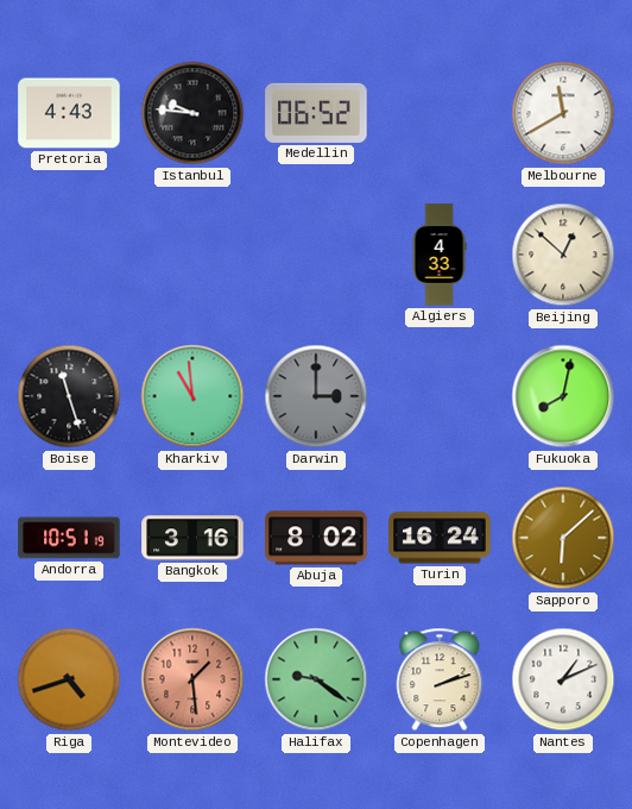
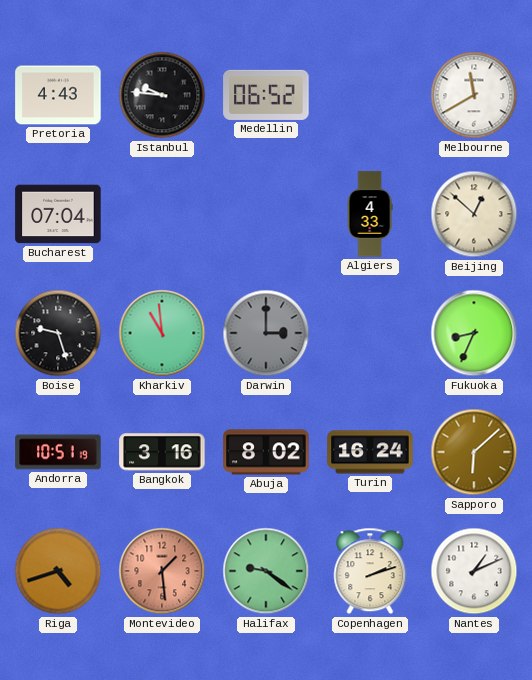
Bucharest: none -> 07:04 (58, 214)
Boise: 11:27 -> 9:27 (58, 333)
Fukuoka: 8:02 -> 8:34 (474, 333)
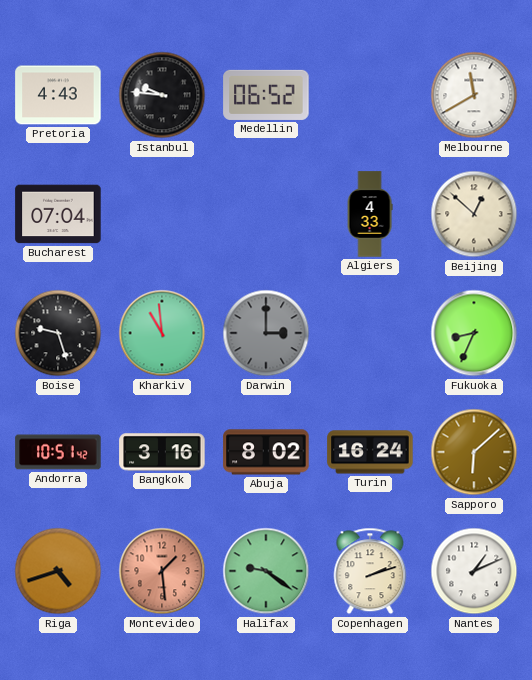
Andorra: 10:51:19 -> 10:51:42 (58, 452)
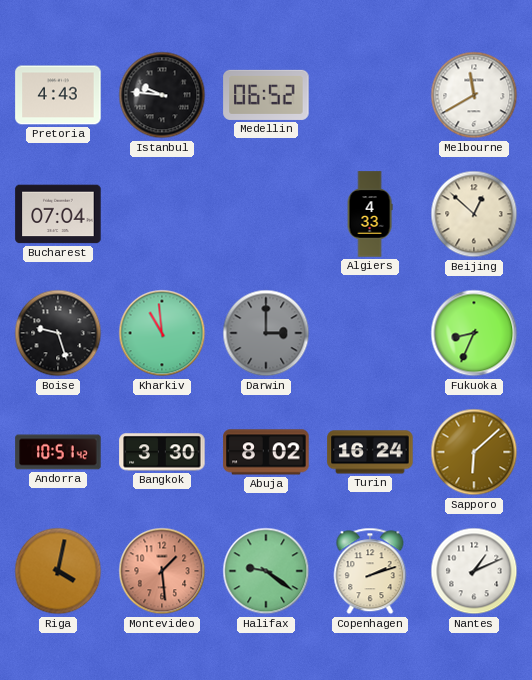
Bangkok: 3:16 -> 3:30 (162, 452)
Riga: 4:42 -> 4:02 (58, 571)
